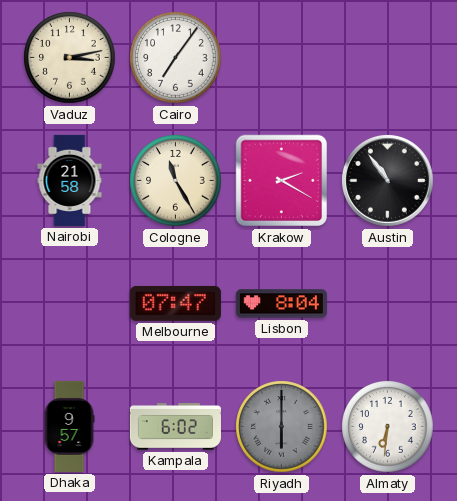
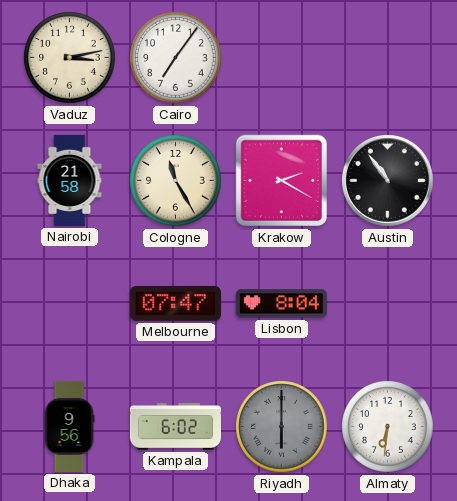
Dhaka: 9:57 -> 9:56 (69, 426)
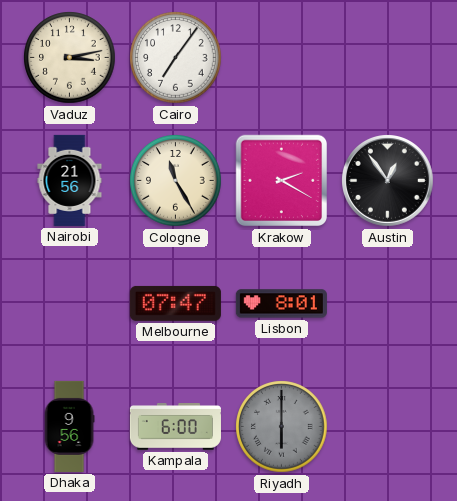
Nairobi: 21:58 -> 21:56 (70, 180)
Austin: 10:54 -> 12:54 (388, 181)
Lisbon: 8:04 -> 8:01 (281, 304)
Kampala: 6:02 -> 6:00 (175, 427)
Almaty: 6:31 -> none (388, 427)
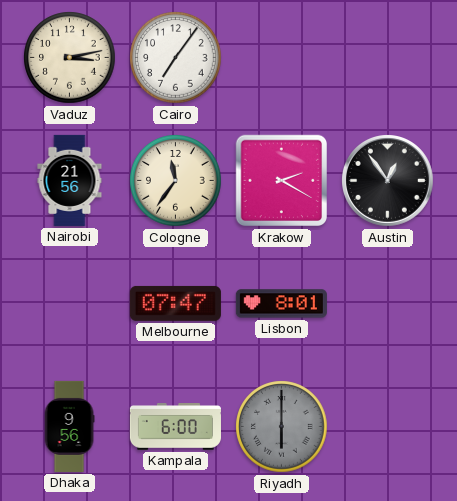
Cologne: 11:25 -> 11:36 (176, 181)
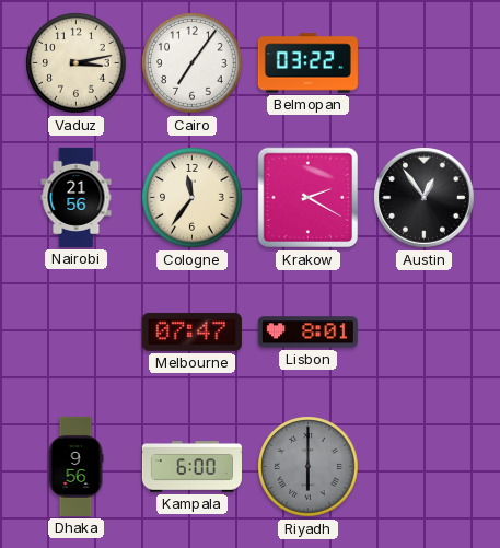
Belmopan: none -> 03:22 (307, 63)
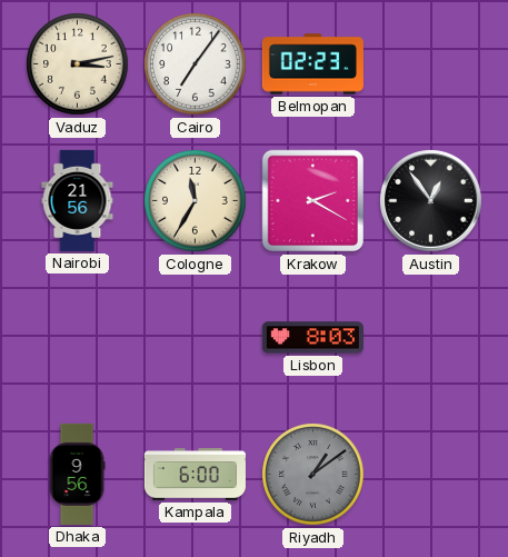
Belmopan: 03:22 -> 02:23 (312, 64)
Cologne: 11:36 -> 11:35 (196, 201)
Melbourne: 07:47 -> none (191, 331)
Lisbon: 8:01 -> 8:03 (312, 338)
Riyadh: 6:00 -> 1:09 (313, 475)
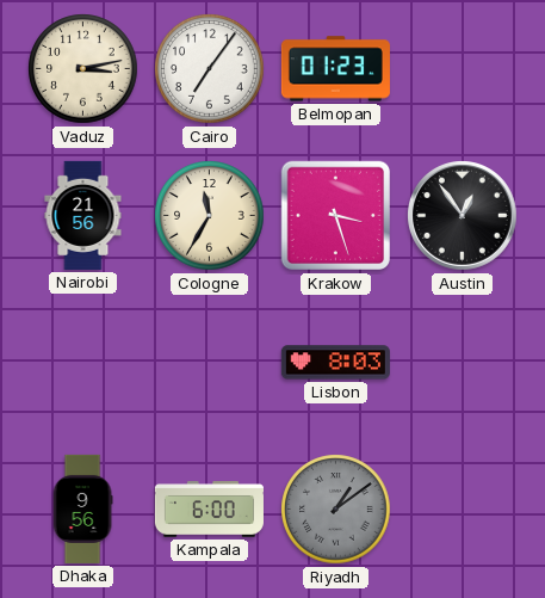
Belmopan: 02:23 -> 01:23 (335, 69)
Krakow: 2:20 -> 3:27 (336, 216)
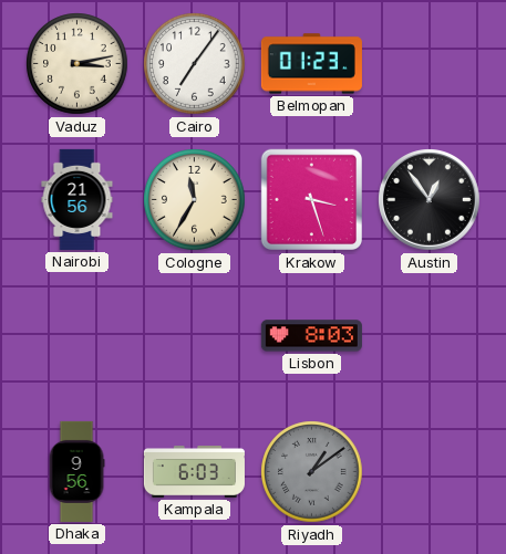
Kampala: 6:00 -> 6:03 (194, 472)
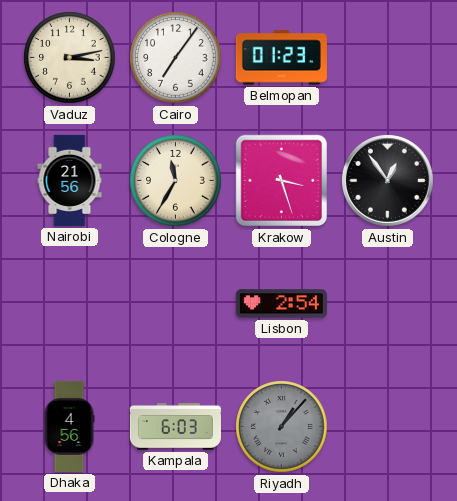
Lisbon: 8:03 -> 2:54 (281, 304)
Dhaka: 9:56 -> 4:56 (69, 426)
Riyadh: 1:09 -> 1:07 (282, 427)
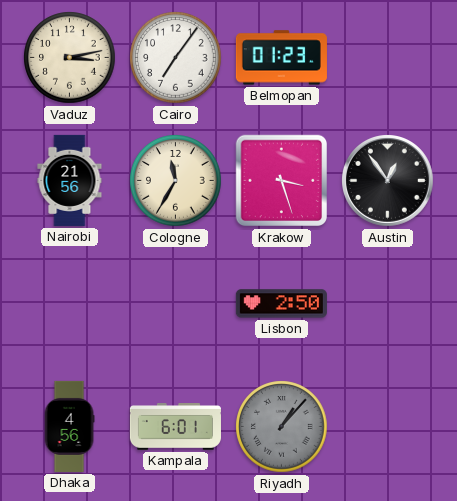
Lisbon: 2:54 -> 2:50 (281, 304)
Kampala: 6:03 -> 6:01 (175, 427)
